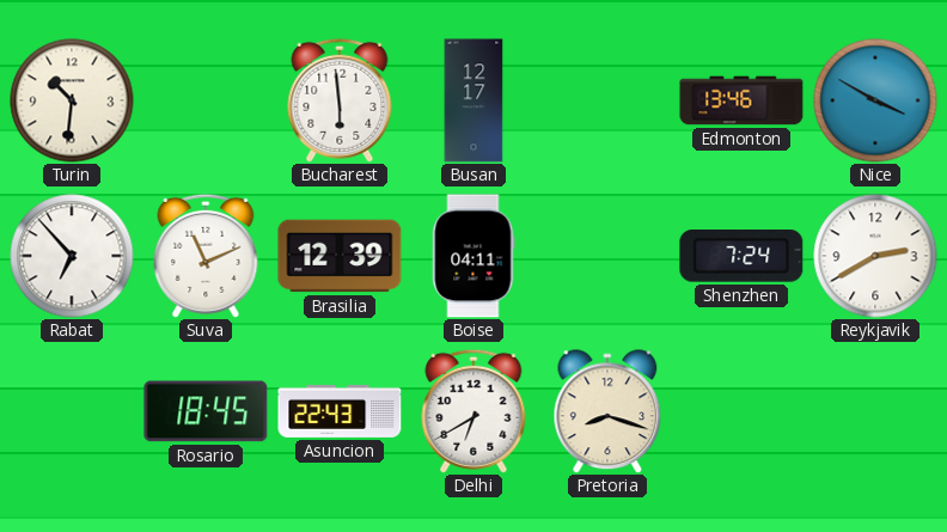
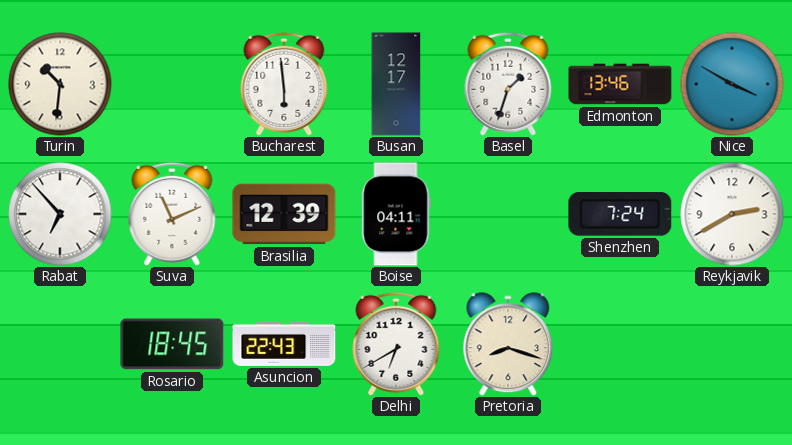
Basel: none -> 1:33 (508, 84)
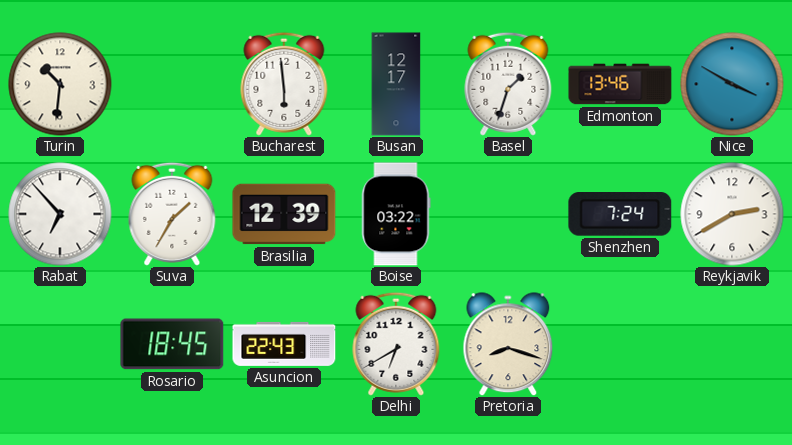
Suva: 11:11 -> 1:35 (172, 214)
Boise: 04:11 -> 03:22 (396, 214)
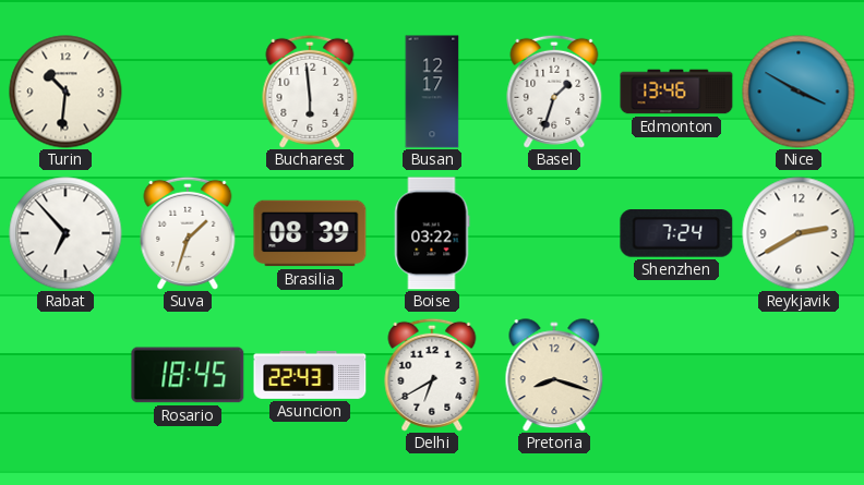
Suva: 1:35 -> 1:33 (188, 233)
Brasilia: 12:39 -> 08:39 (310, 233)
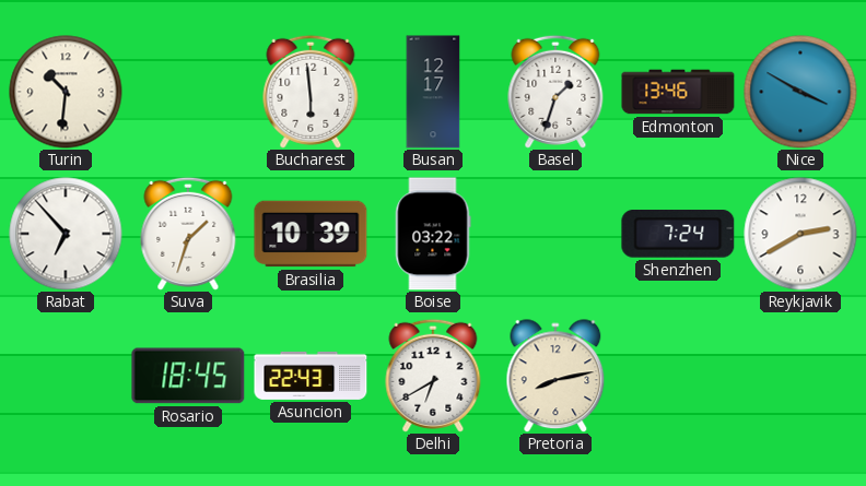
Brasilia: 08:39 -> 10:39 (311, 234)
Pretoria: 8:18 -> 8:13 (555, 376)
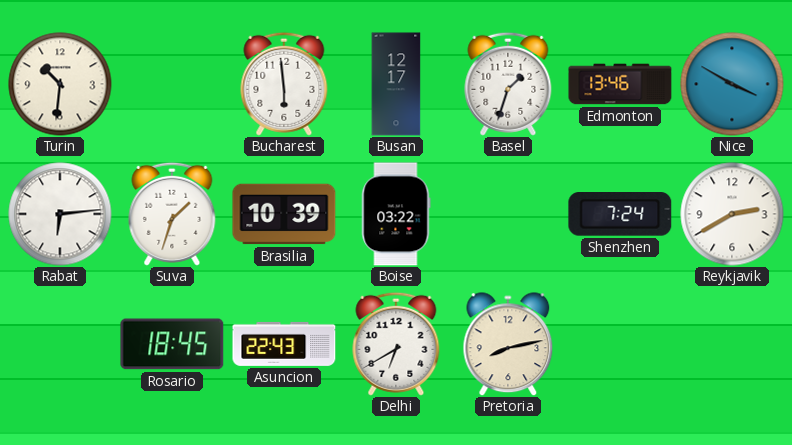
Rabat: 6:53 -> 6:14 (60, 214)
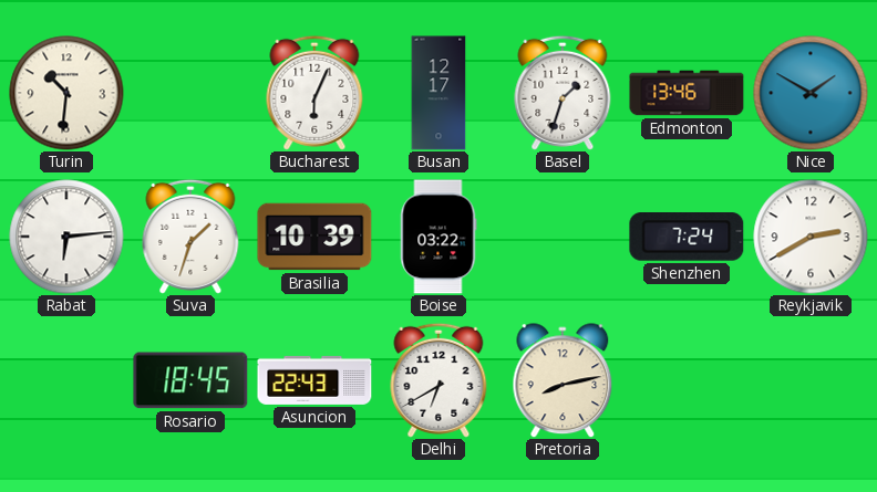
Bucharest: 5:59 -> 6:04 (314, 93)
Nice: 3:50 -> 1:50 (811, 93)
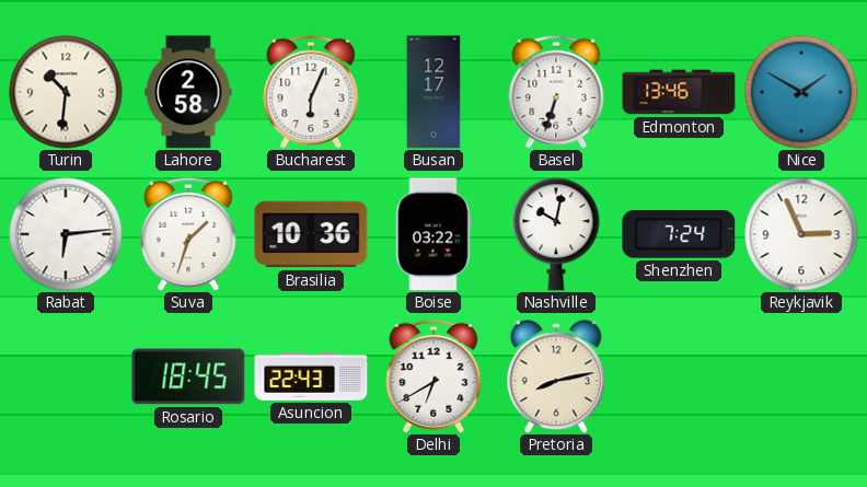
Lahore: none -> 2:58 (188, 92)
Basel: 1:33 -> 6:33 (556, 92)
Brasilia: 10:39 -> 10:36 (311, 234)
Nashville: none -> 10:02 (556, 234)
Reykjavik: 2:40 -> 2:56 (801, 234)
